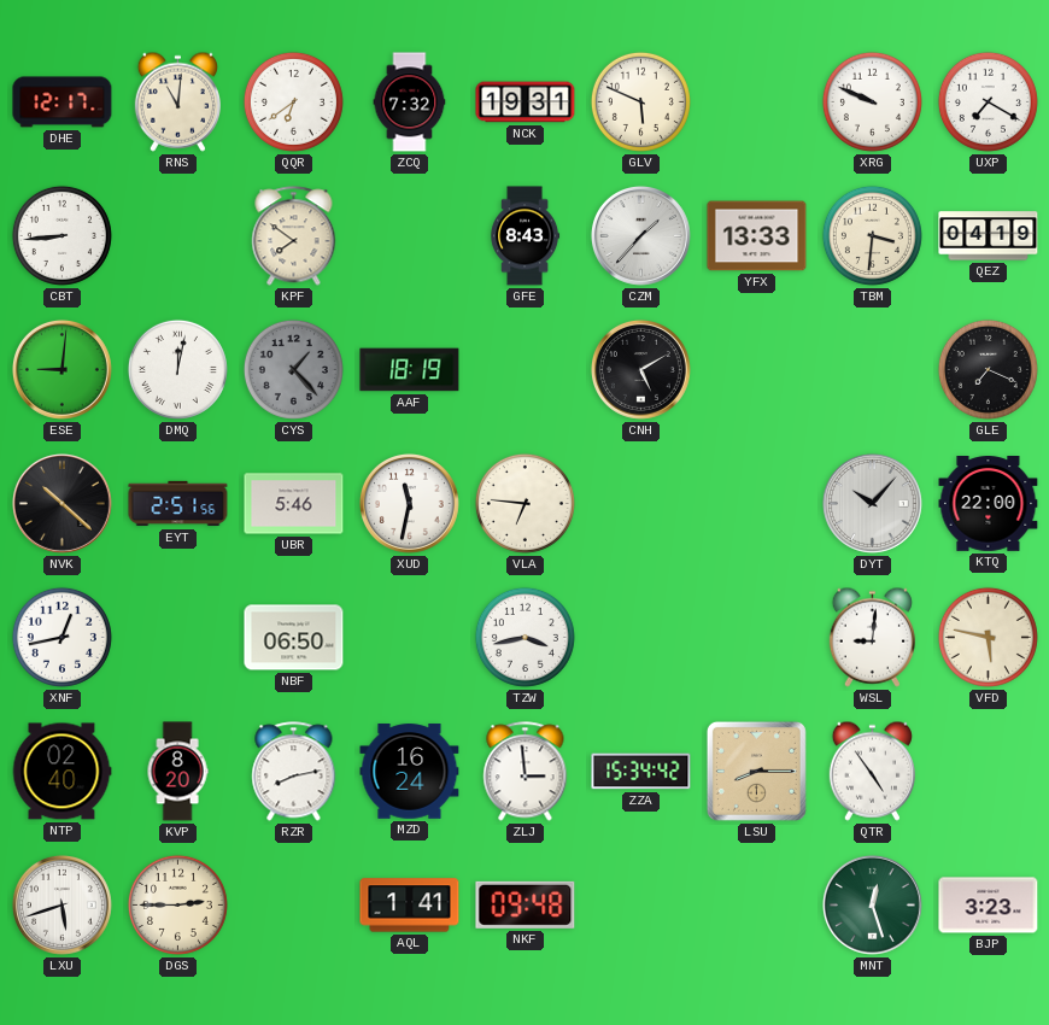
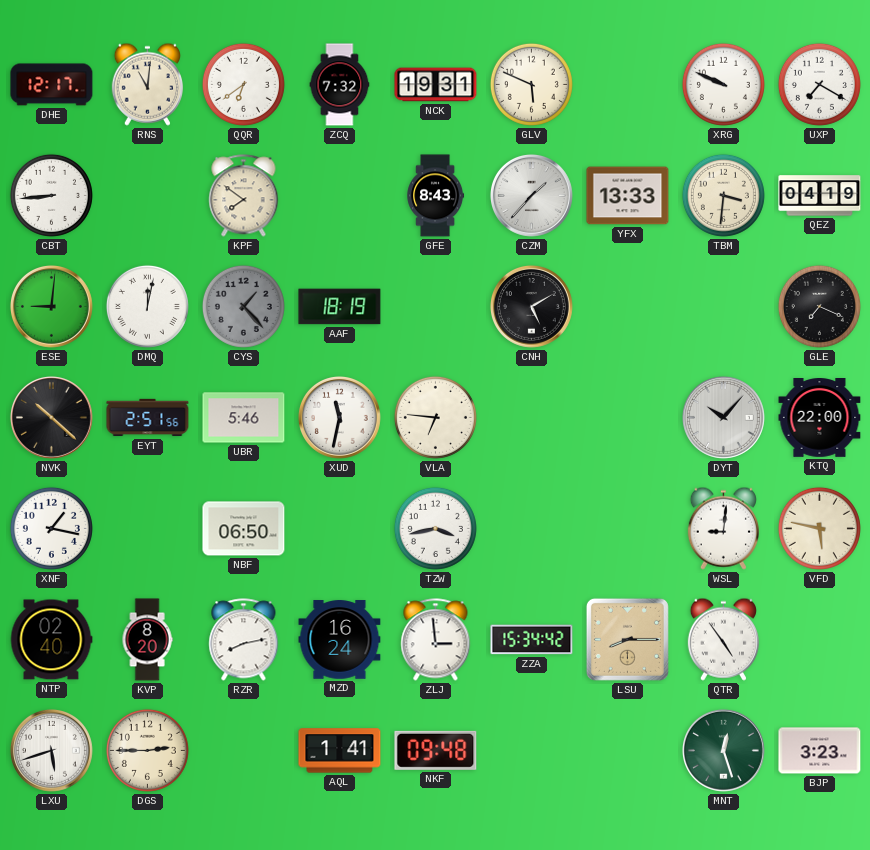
XNF: 12:43 -> 1:17 (51, 528)
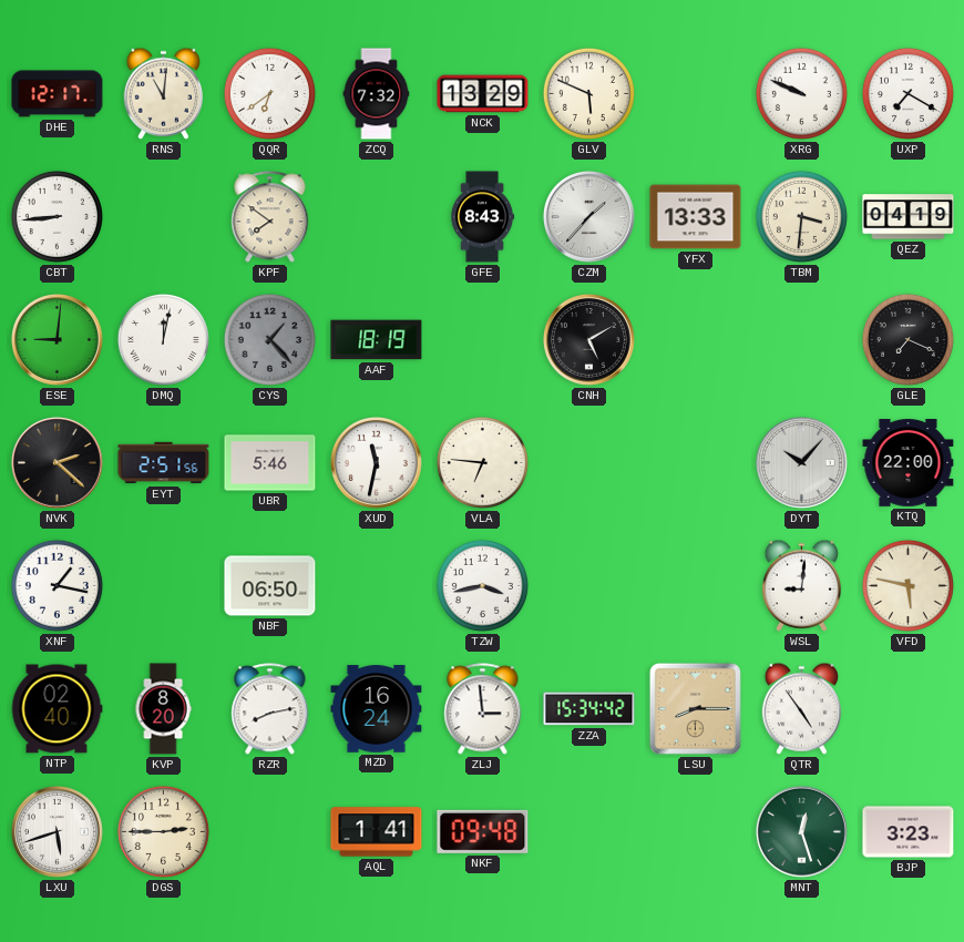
NCK: 19:31 -> 13:29 (483, 94)
NVK: 10:22 -> 2:22 (57, 462)
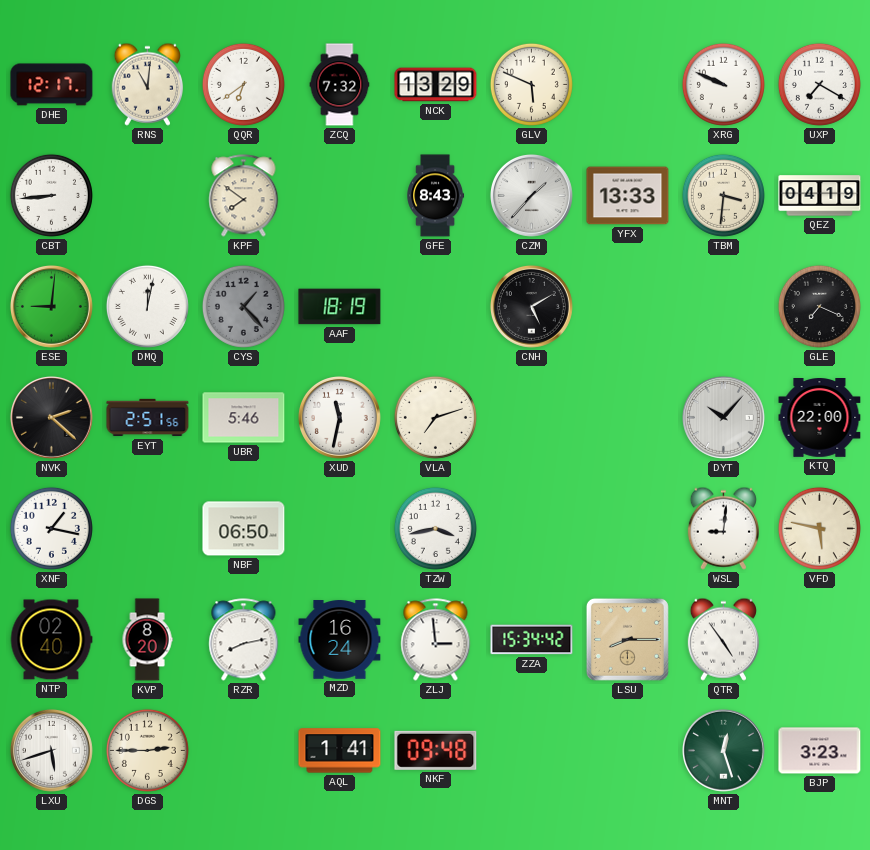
VLA: 6:46 -> 7:12 (435, 417)
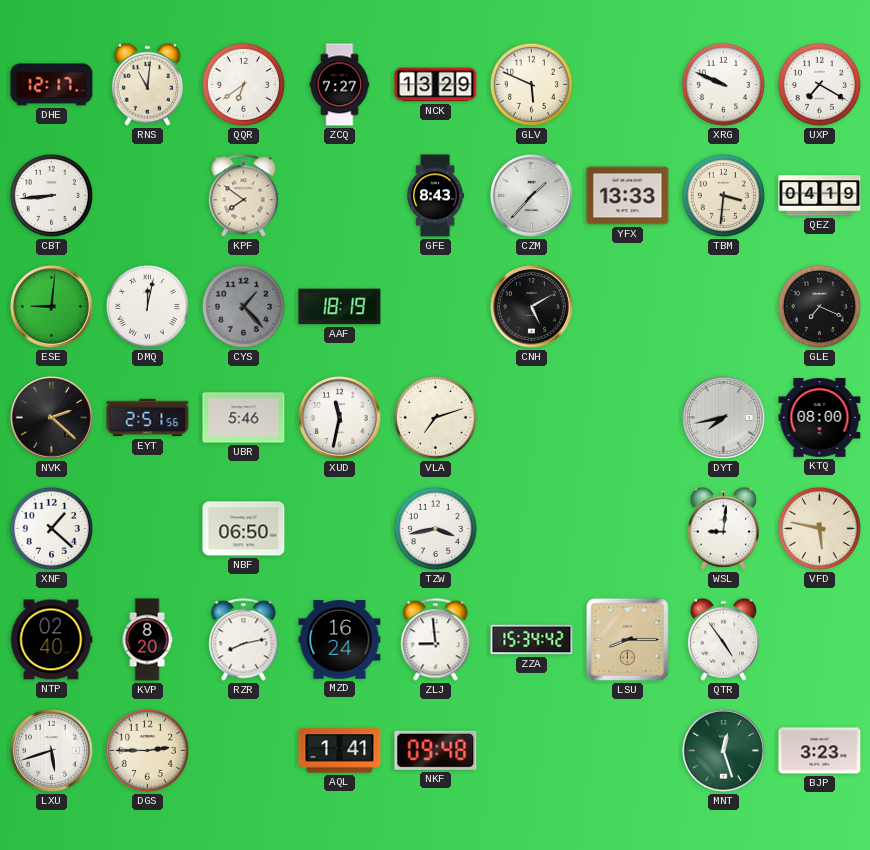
ZCQ: 7:32 -> 7:27 (340, 85)
DYT: 10:07 -> 7:43 (723, 417)
KTQ: 22:00 -> 08:00 (820, 418)
XNF: 1:17 -> 1:22 (51, 528)
ZLJ: 2:59 -> 8:59 (436, 640)
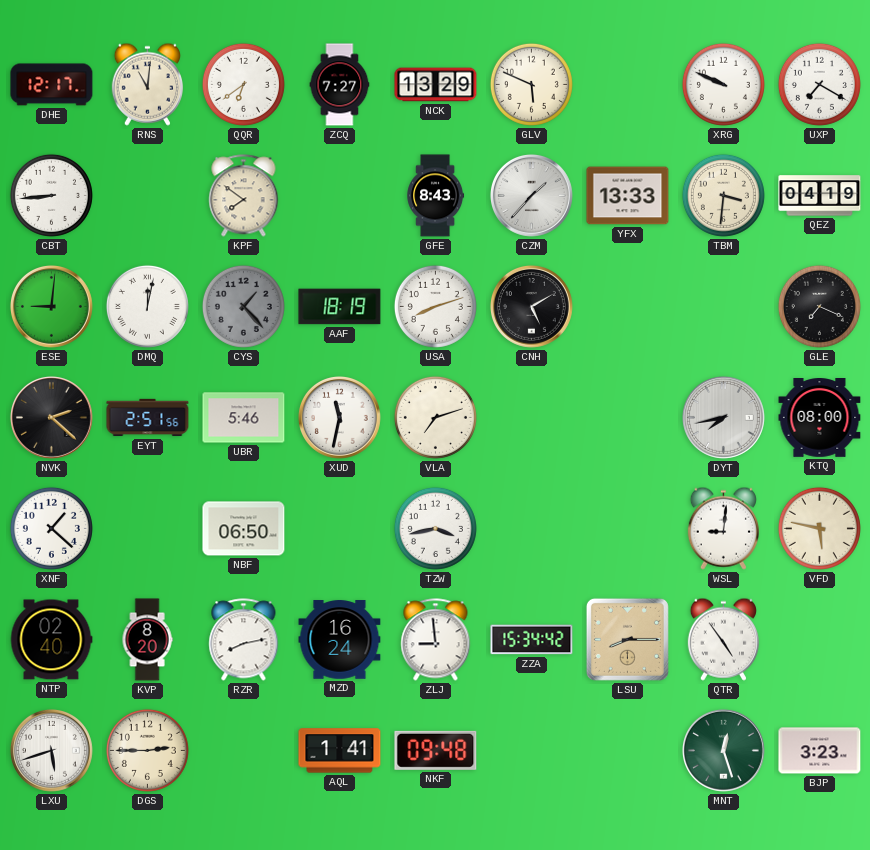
USA: none -> 8:12 (435, 306)
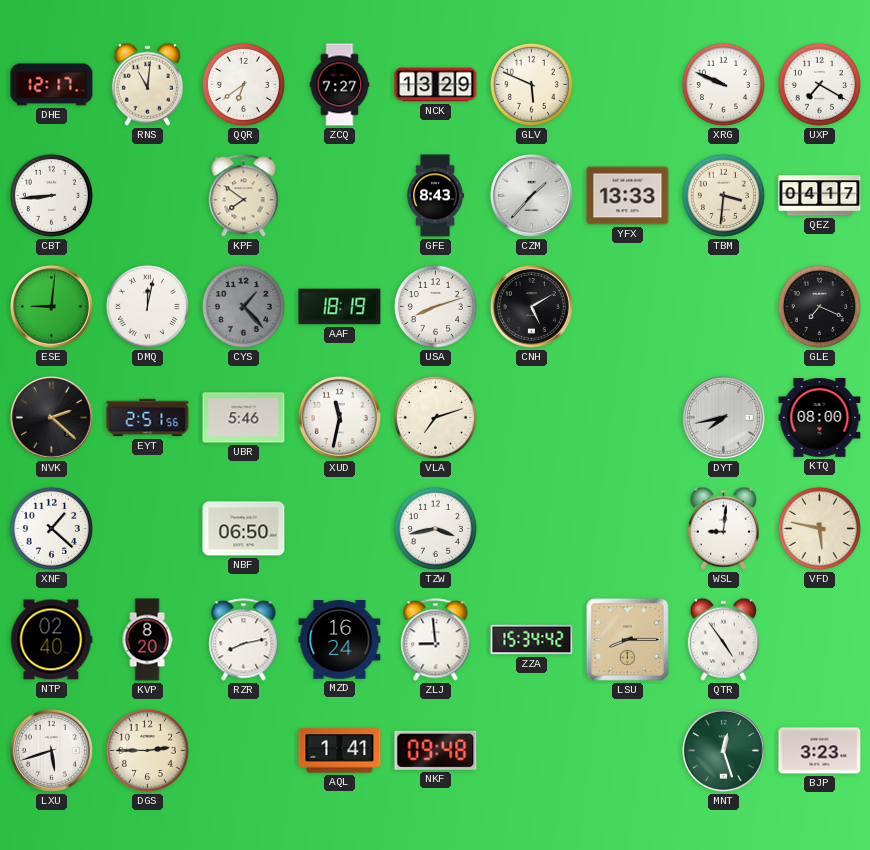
QEZ: 04:19 -> 04:17 (820, 196)
